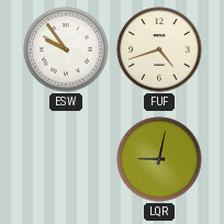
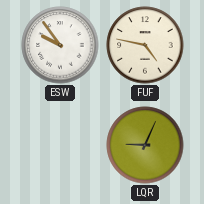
FUF: 4:42 -> 4:47 (145, 45)
LQR: 9:02 -> 9:04 (145, 145)
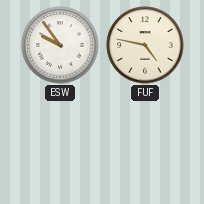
LQR: 9:04 -> none (145, 145)
